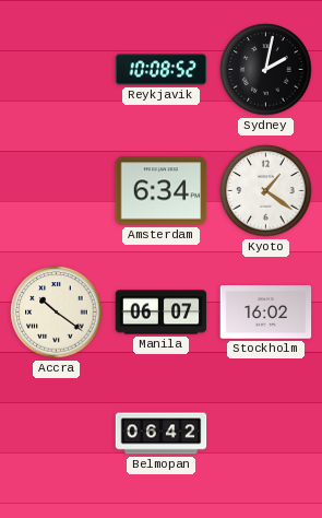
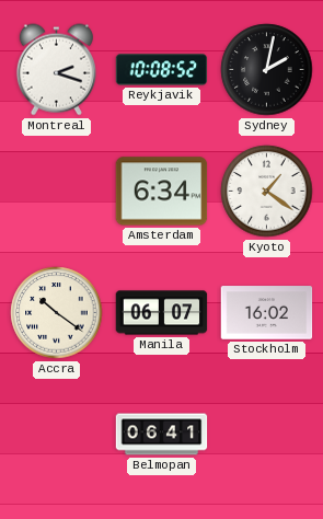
Montreal: none -> 2:18 (56, 70)
Belmopan: 06:42 -> 06:41 (162, 435)
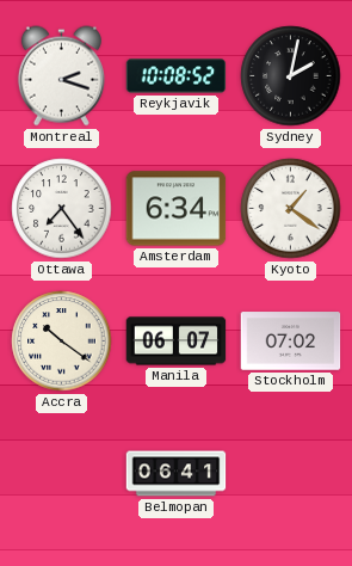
Ottawa: none -> 7:24 (62, 209)
Stockholm: 16:02 -> 07:02 (291, 342)
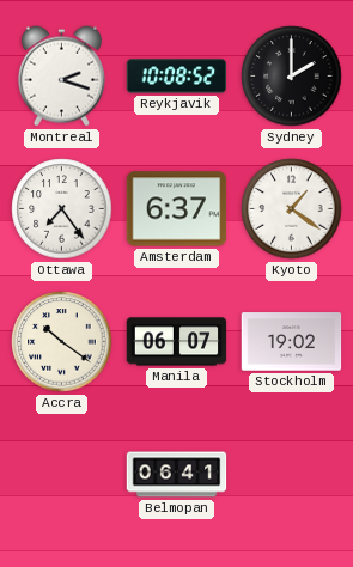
Sydney: 2:02 -> 2:00 (292, 77)
Amsterdam: 6:34 -> 6:37 (177, 209)
Stockholm: 07:02 -> 19:02 (292, 342)
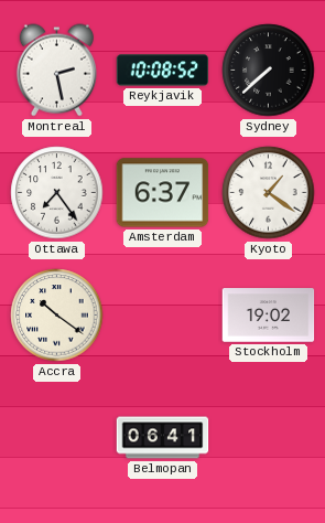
Montreal: 2:18 -> 2:28 (56, 71)
Sydney: 2:00 -> 7:38 (269, 71)
Manila: 06:07 -> none (177, 342)
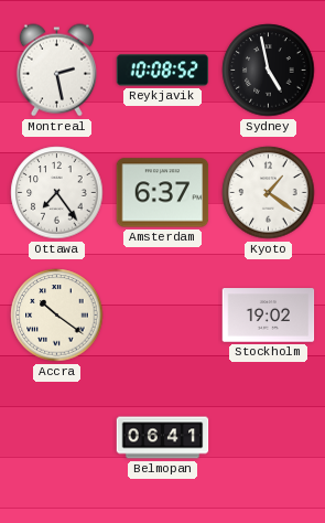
Sydney: 7:38 -> 4:58 (269, 71)
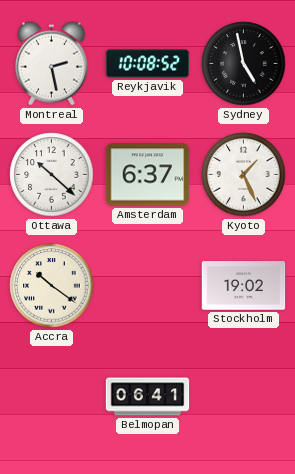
Ottawa: 7:24 -> 10:22 (52, 175)
Kyoto: 1:21 -> 1:26 (244, 175)
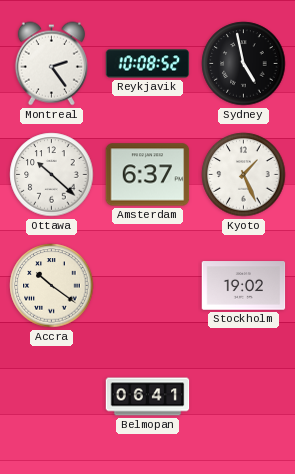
Montreal: 2:28 -> 2:24 (51, 64)
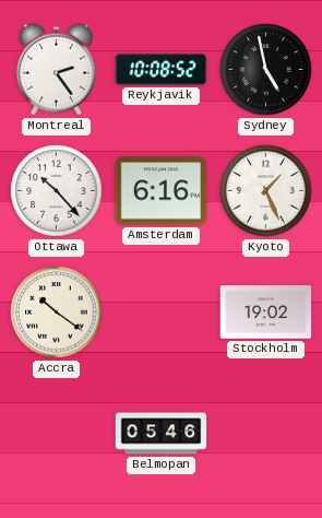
Ottawa: 10:22 -> 10:23 (57, 191)
Amsterdam: 6:37 -> 6:16 (162, 191)
Belmopan: 06:41 -> 05:46 (162, 434)
